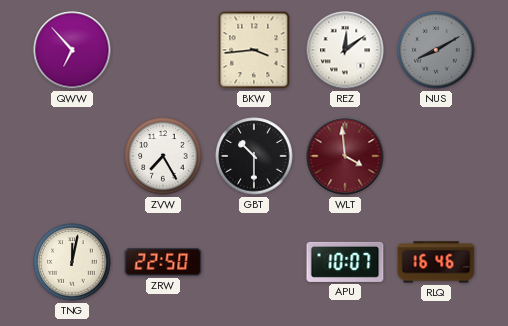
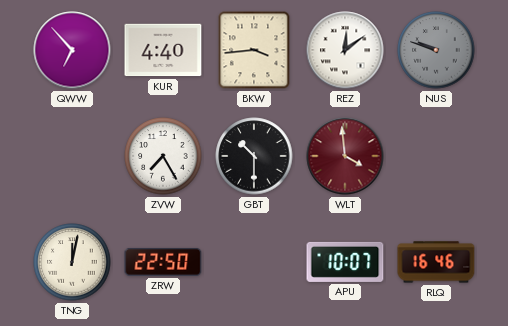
KUR: none -> 4:40 (163, 50)
NUS: 8:10 -> 9:48 (436, 50)
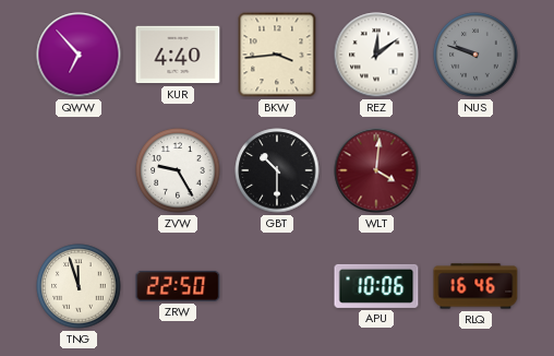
ZVW: 7:25 -> 9:25 (178, 170)
WLT: 3:59 -> 4:01 (376, 170)
TNG: 12:02 -> 11:57 (79, 286)
APU: 10:07 -> 10:06 (376, 286)
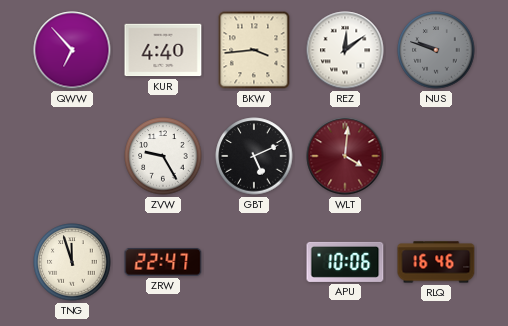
GBT: 10:30 -> 5:11 (254, 156)
ZRW: 22:50 -> 22:47 (163, 262)
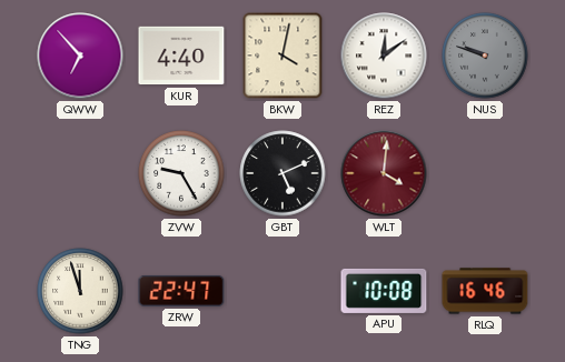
BKW: 3:44 -> 4:02 (282, 56)
APU: 10:06 -> 10:08 (384, 291)
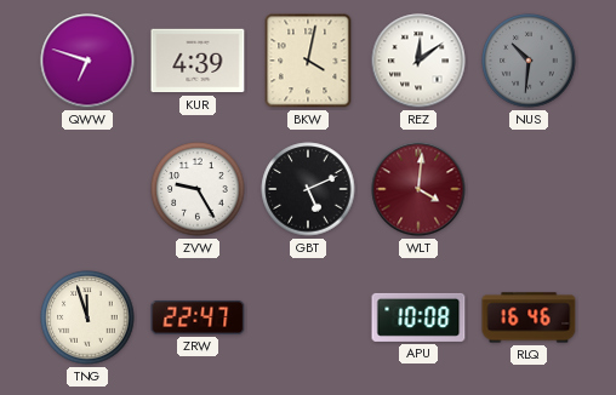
QWW: 6:53 -> 6:48 (87, 61)
KUR: 4:40 -> 4:39 (198, 61)
NUS: 9:48 -> 10:31 (529, 61)
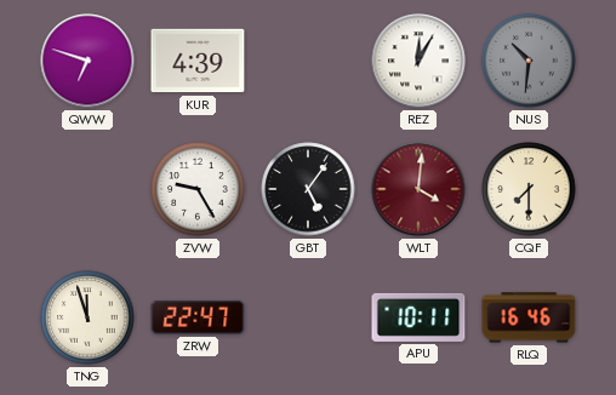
BKW: 4:02 -> none (308, 61)
REZ: 12:09 -> 12:05 (418, 61)
GBT: 5:11 -> 5:06 (308, 189)
CQF: none -> 7:30 (529, 189)
APU: 10:08 -> 10:11 (418, 317)
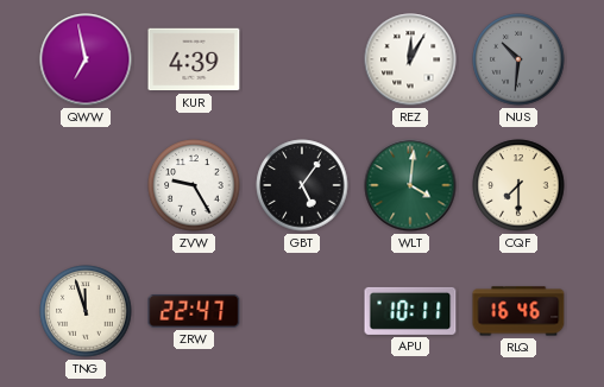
QWW: 6:48 -> 6:58 (86, 59)
WLT dial: burgundy -> green (410, 185)
